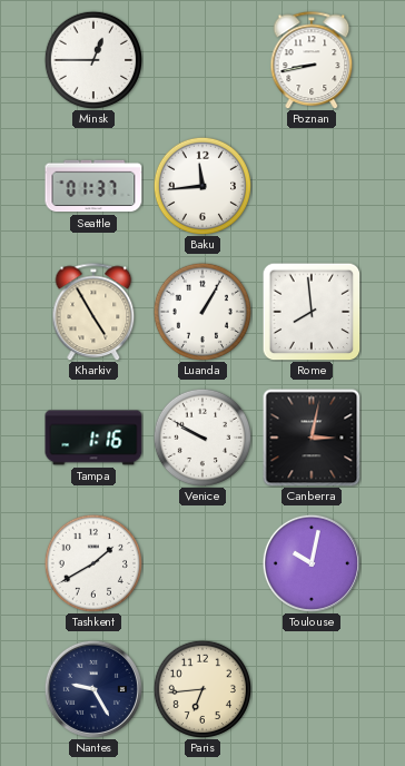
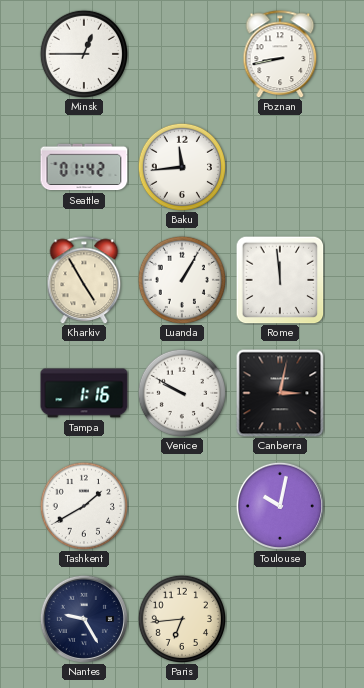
Seattle: 01:37 -> 01:42 (84, 167)
Rome: 7:59 -> 11:59 (280, 280)
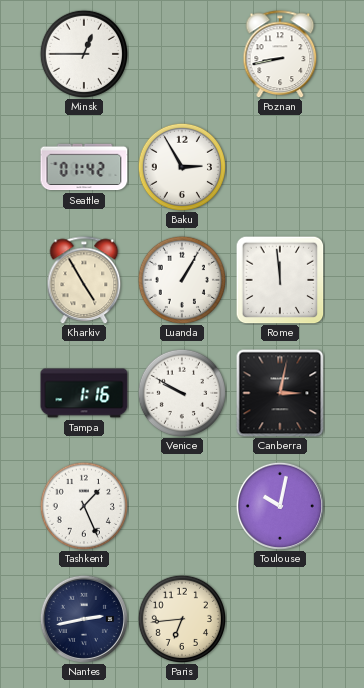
Baku: 11:44 -> 2:55 (181, 166)
Tashkent: 1:40 -> 1:26 (83, 505)
Nantes: 9:25 -> 2:43 (84, 619)
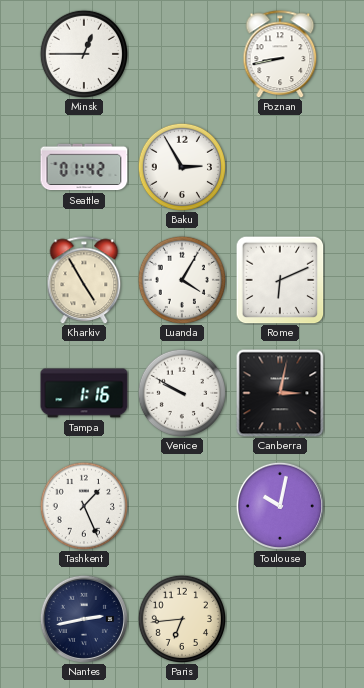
Luanda: 1:05 -> 4:05 (181, 279)
Rome: 11:59 -> 6:11 (280, 280)
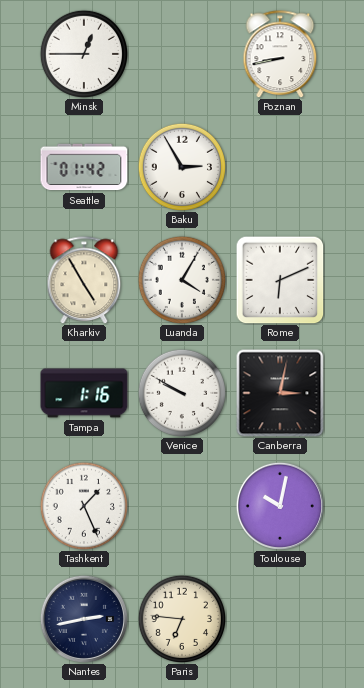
Paris: 6:44 -> 6:46 (181, 618)
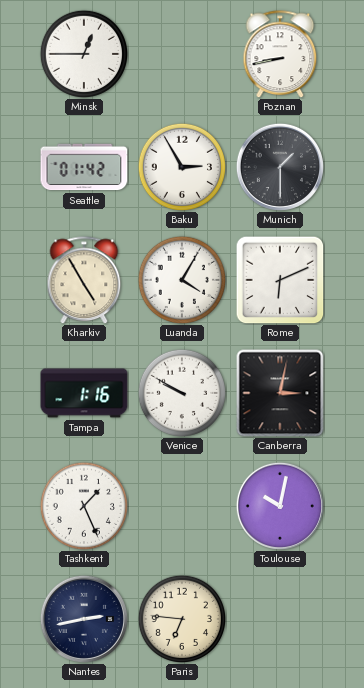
Munich: none -> 1:30 (280, 167)
